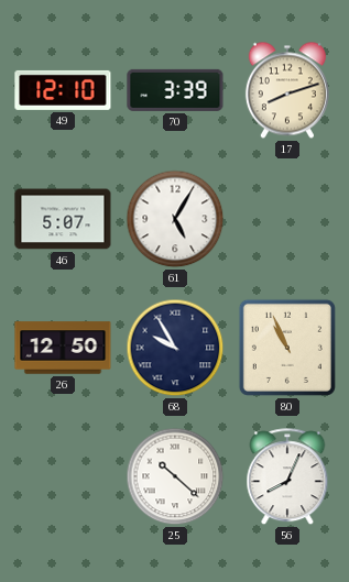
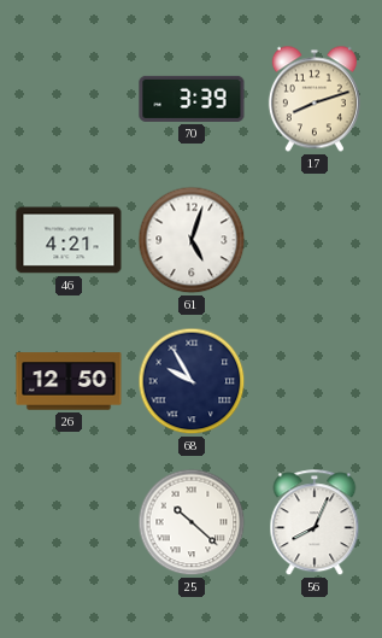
49: 12:10 -> none (63, 90)
46: 5:07 -> 4:21 (69, 240)
61: 5:05 -> 5:03 (192, 240)
80: 10:56 -> none (287, 348)
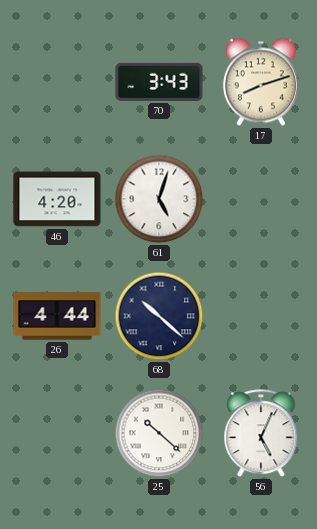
70: 3:39 -> 3:43 (159, 82)
46: 4:21 -> 4:20 (57, 199)
26: 12:50 -> 4:44 (57, 316)
68: 9:55 -> 10:22 (159, 316)
56: 8:04 -> 5:04 (261, 434)
